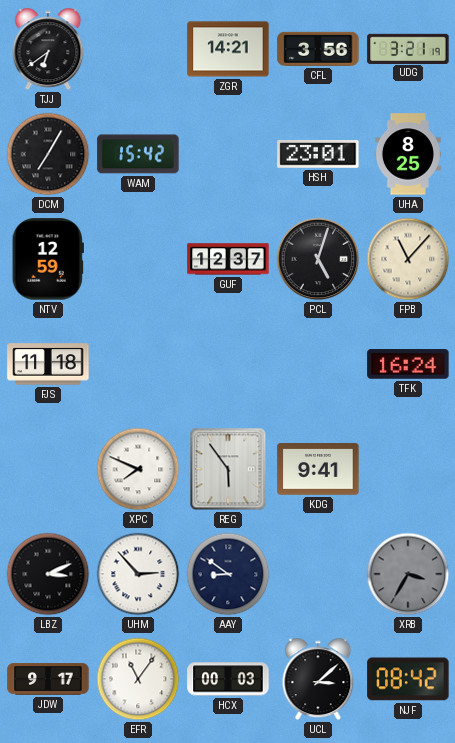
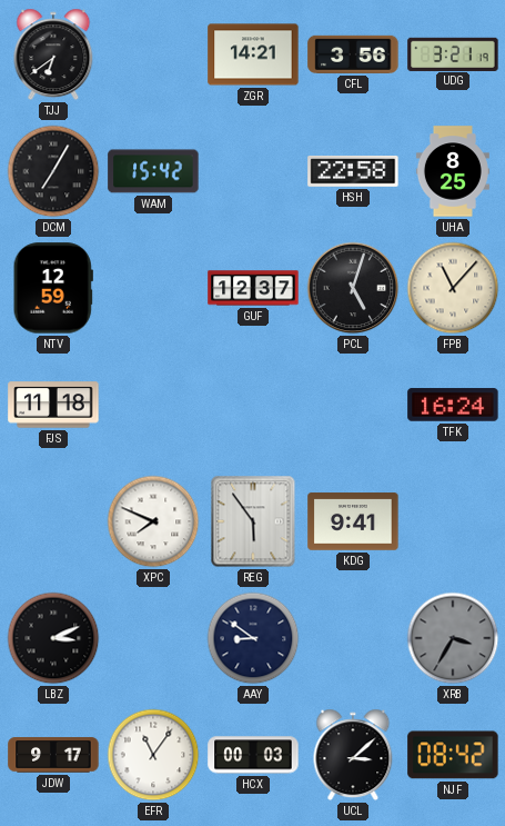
HSH: 23:01 -> 22:58 (353, 172)
UHM: 2:53 -> none (138, 574)
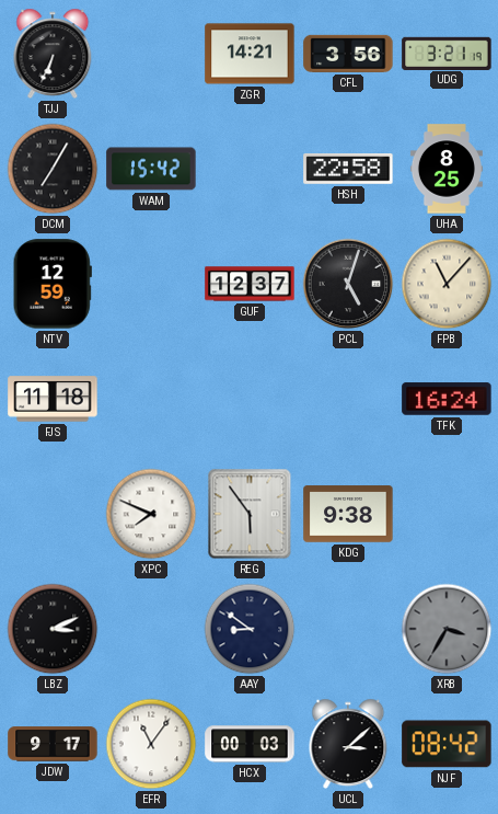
TJJ: 6:39 -> 6:34 (53, 54)
KDG: 9:41 -> 9:38 (348, 514)
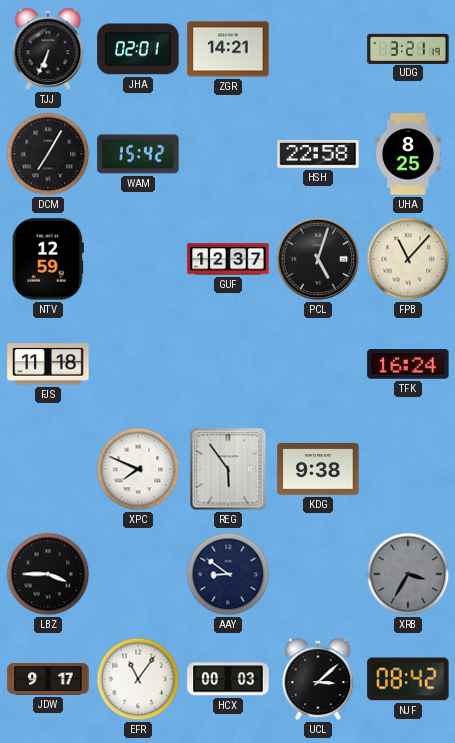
JHA: none -> 02:01 (138, 49)
CFL: 3:56 -> none (348, 54)
LBZ: 3:11 -> 3:45 (48, 574)
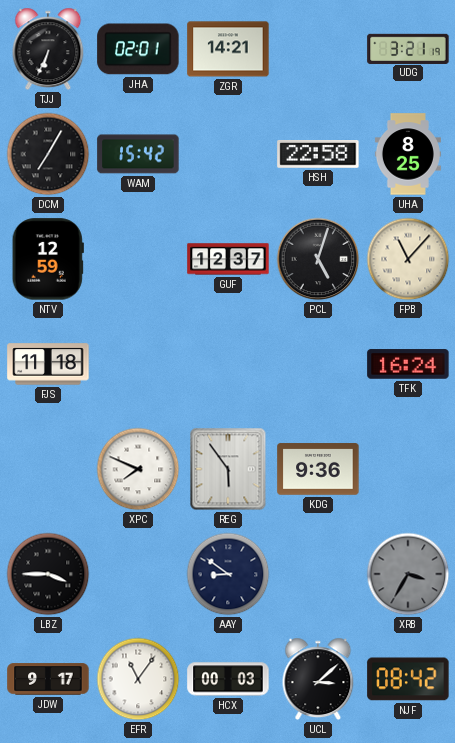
KDG: 9:38 -> 9:36 (318, 469)
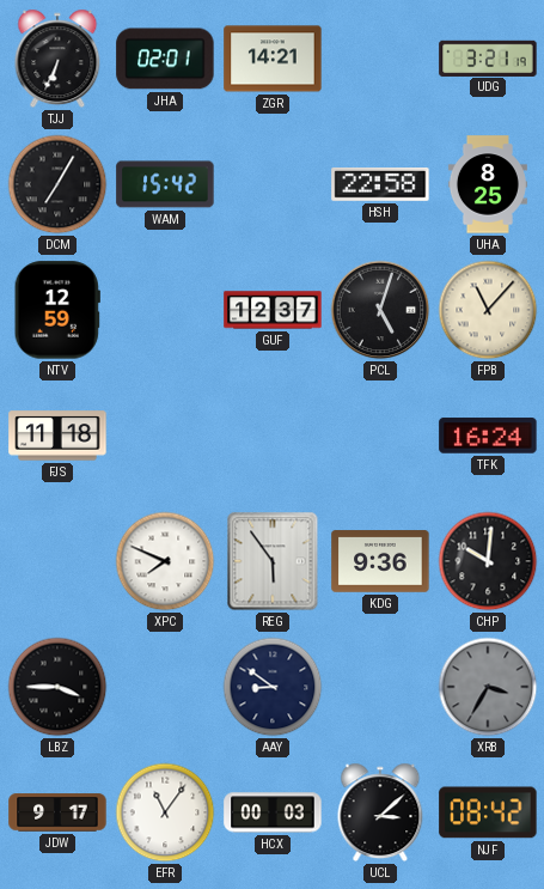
CHP: none -> 10:01 (488, 561)
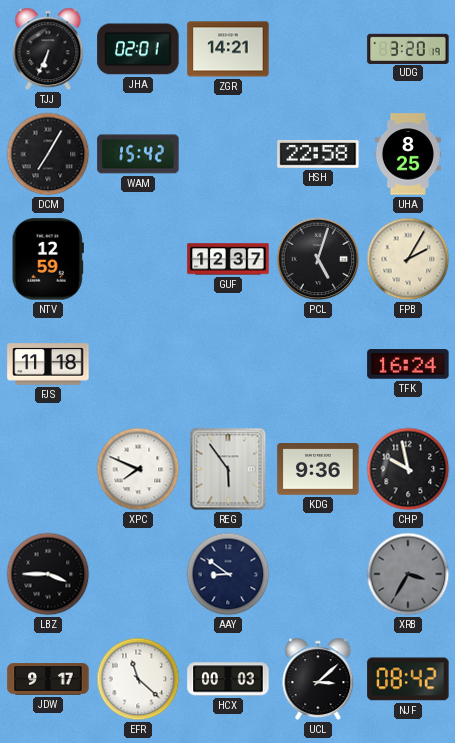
UDG: 3:21 -> 3:20 (408, 48)
FPB: 11:07 -> 2:05 (408, 259)
CHP: 10:01 -> 9:58 (408, 469)
EFR: 11:06 -> 11:22 (138, 679)
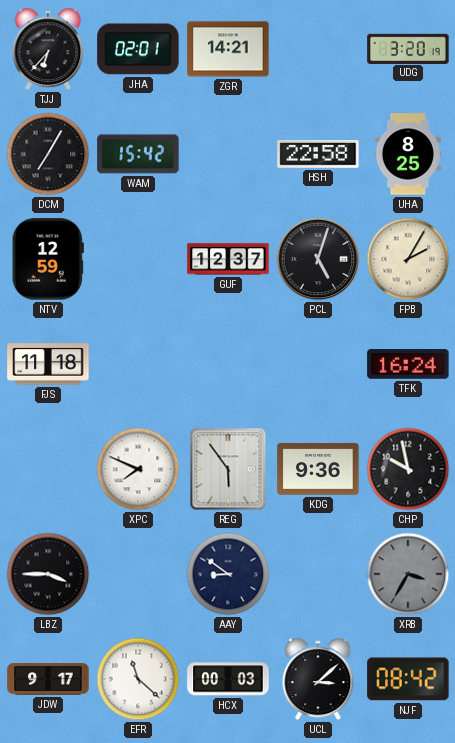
TJJ: 6:34 -> 6:37 (48, 49)
